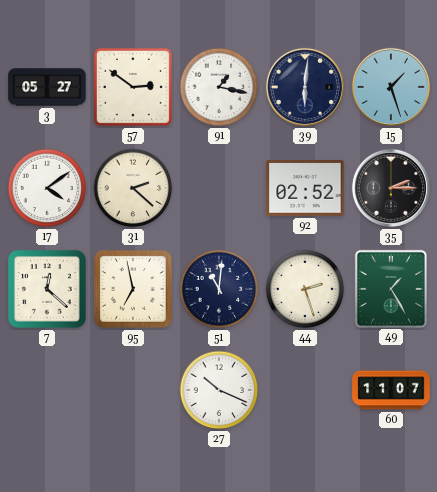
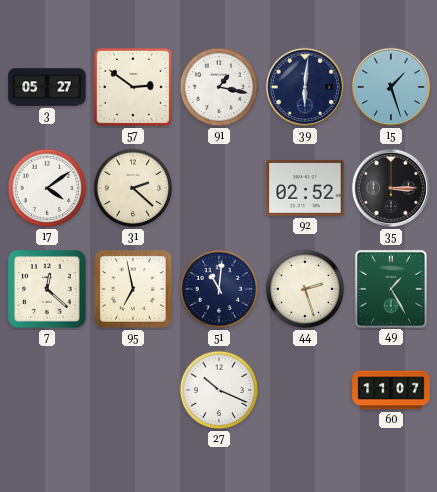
35: 2:15 -> 3:15 (391, 188)
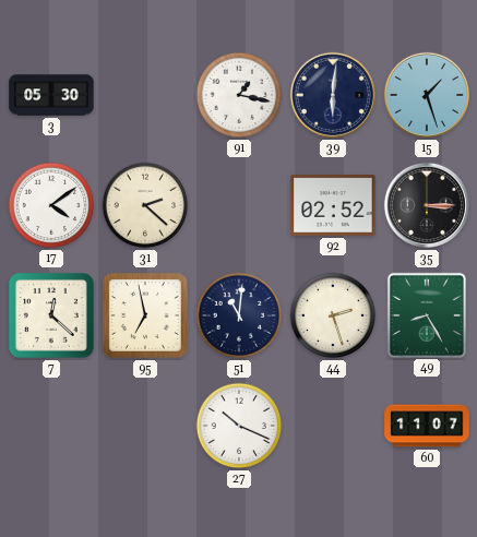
3: 05:27 -> 05:30 (51, 95)
57: 2:51 -> none (133, 87)
49: 1:25 -> 8:25 (426, 314)
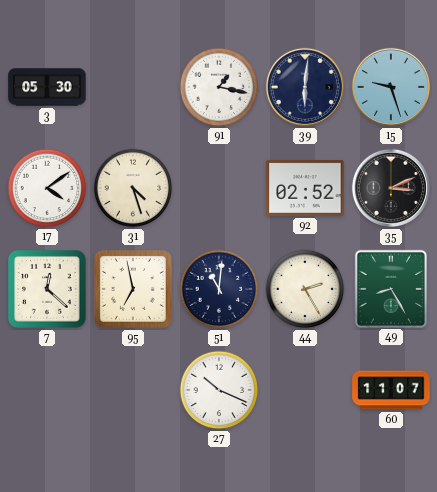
15: 1:27 -> 9:27 (391, 87)
31: 2:22 -> 4:27 (133, 188)
35: 3:15 -> 3:11 (391, 188)
44: 2:27 -> 2:25 (305, 289)
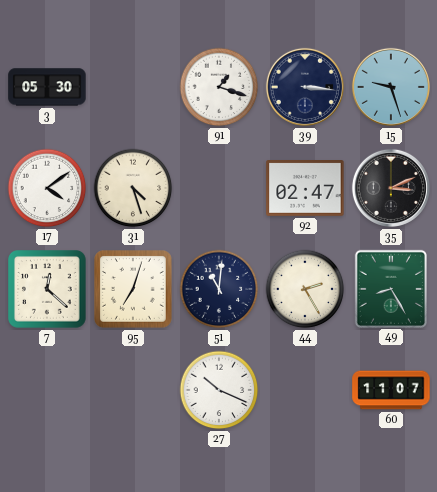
91: 1:17 -> 1:18 (219, 87)
39: 6:01 -> 3:16 (305, 87)
92: 02:52 -> 02:47 (305, 189)
95: 6:58 -> 7:03 (134, 290)
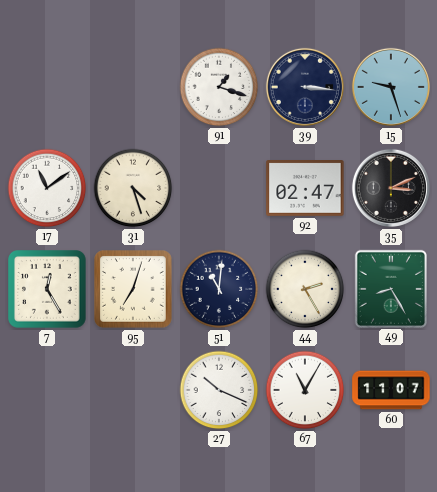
3: 05:30 -> none (47, 87)
17: 4:09 -> 11:09 (47, 188)
7: 12:22 -> 12:25 (48, 290)
67: none -> 11:05 (305, 390)
